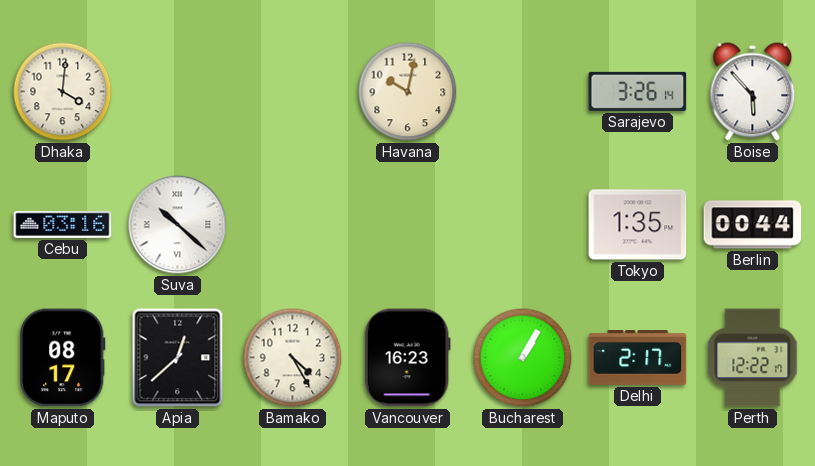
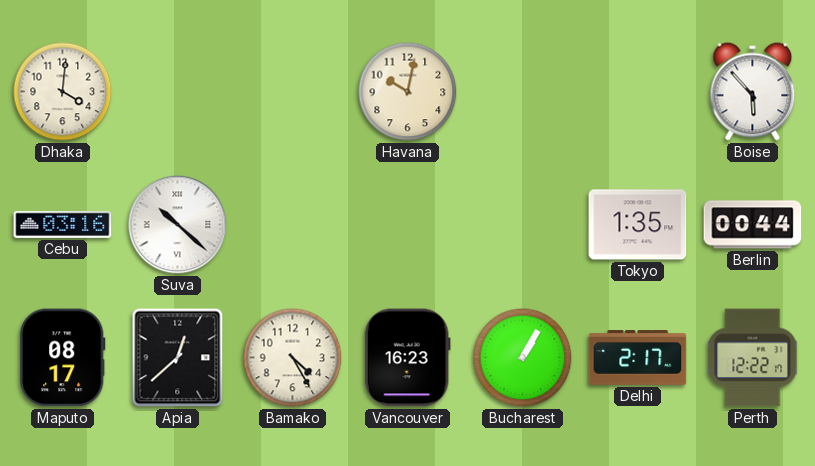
Sarajevo: 3:26 -> none (638, 91)
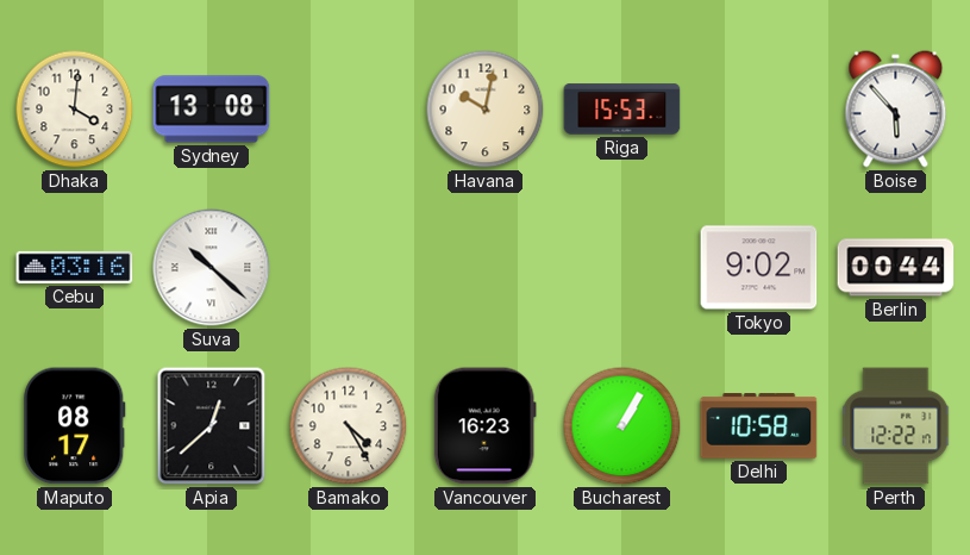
Sydney: none -> 13:08 (212, 110)
Riga: none -> 15:53 (622, 110)
Tokyo: 1:35 -> 9:02 (759, 268)
Delhi: 2:17 -> 10:58 (759, 426)
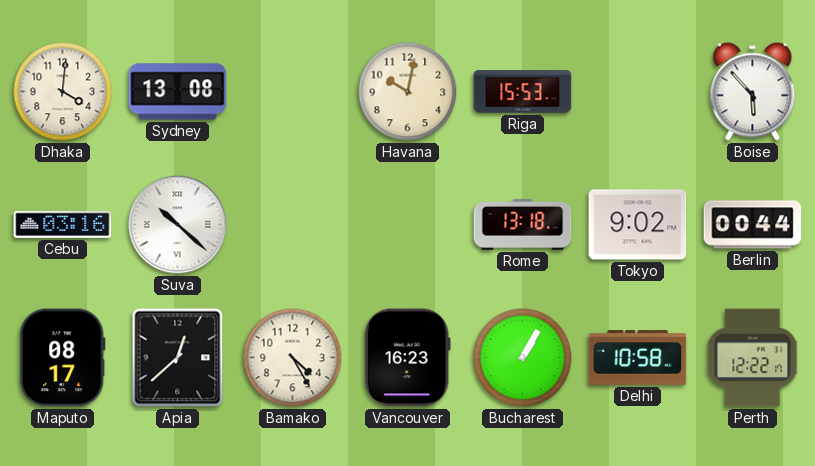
Rome: none -> 13:18 (523, 224)
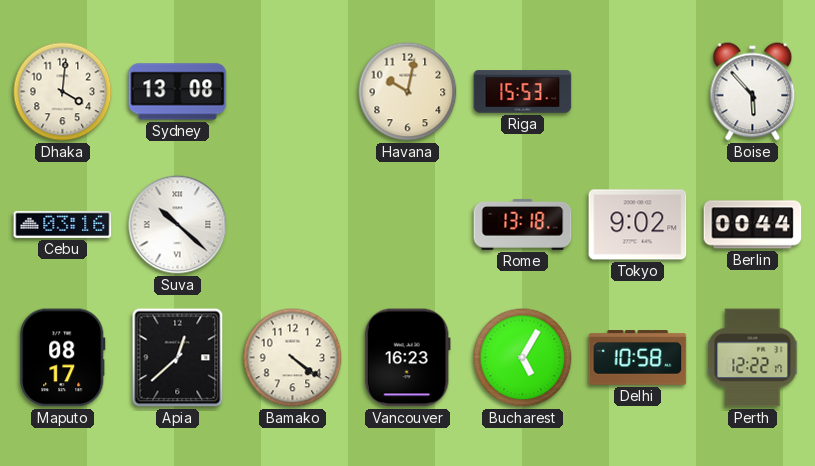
Bamako: 4:25 -> 4:21 (293, 358)
Bucharest: 1:05 -> 5:05 (523, 358)
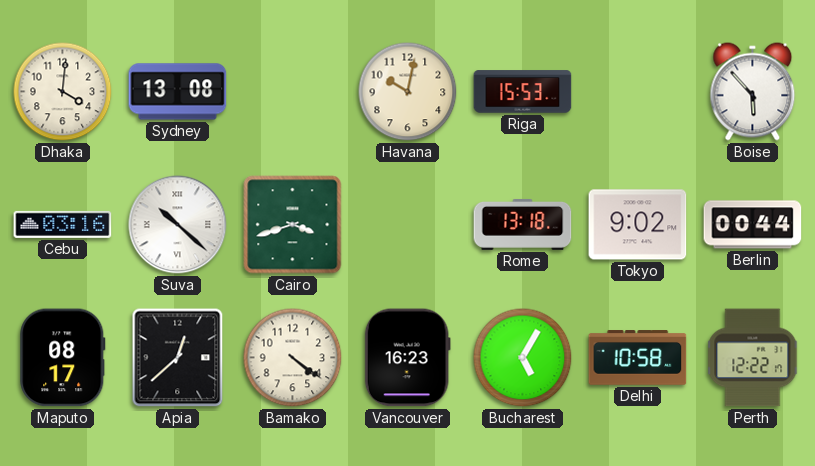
Cairo: none -> 3:42 (293, 225)
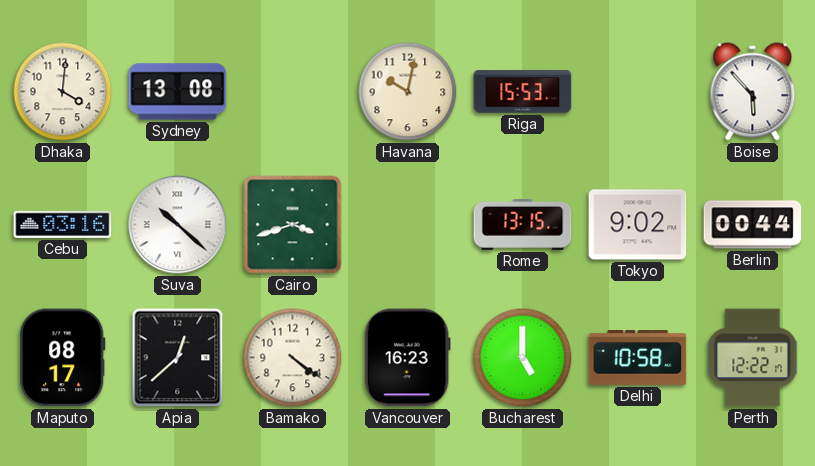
Rome: 13:18 -> 13:15 (523, 224)
Bucharest: 5:05 -> 5:00 (523, 358)
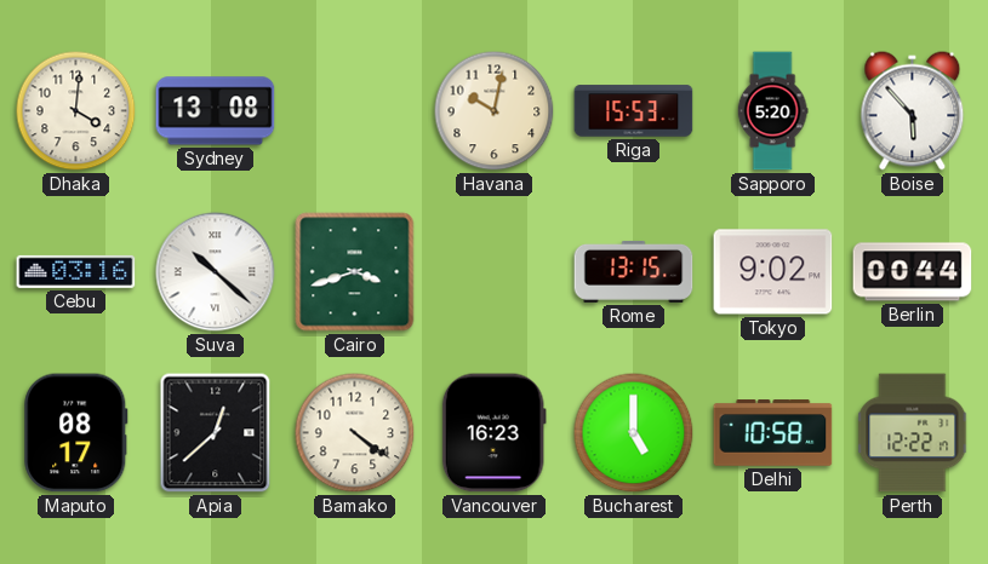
Sapporo: none -> 5:20 (772, 111)
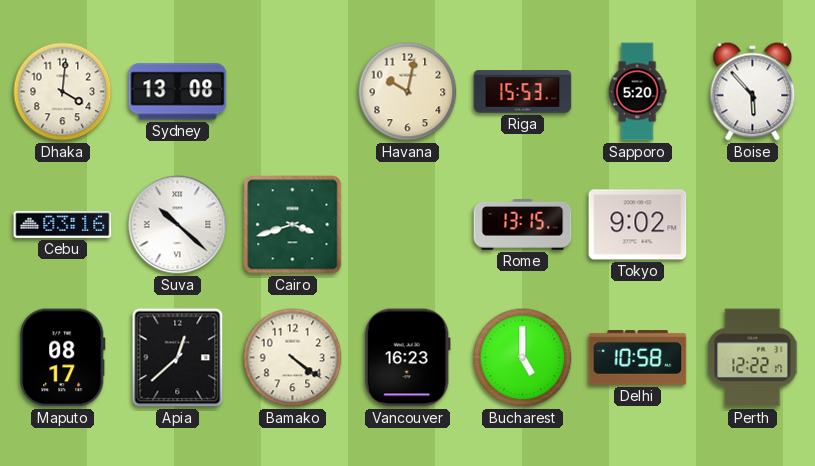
Berlin: 00:44 -> none (913, 272)
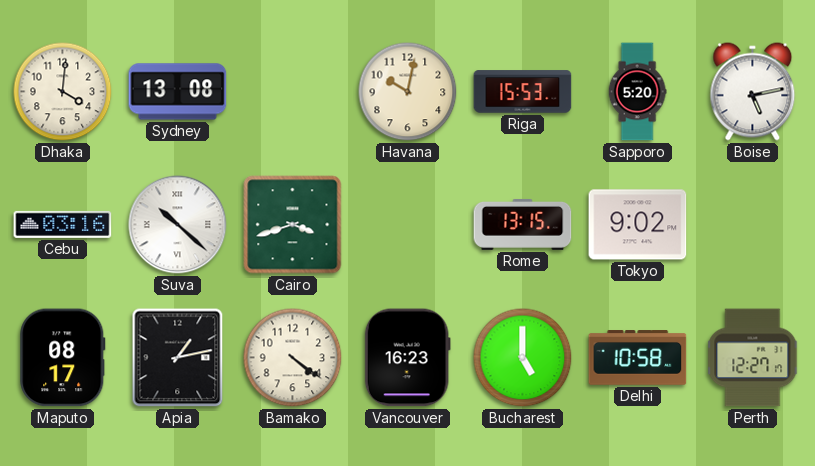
Boise: 5:53 -> 5:13 (753, 92)
Apia: 12:38 -> 1:13 (178, 358)
Perth: 12:22 -> 12:27 (753, 358)
